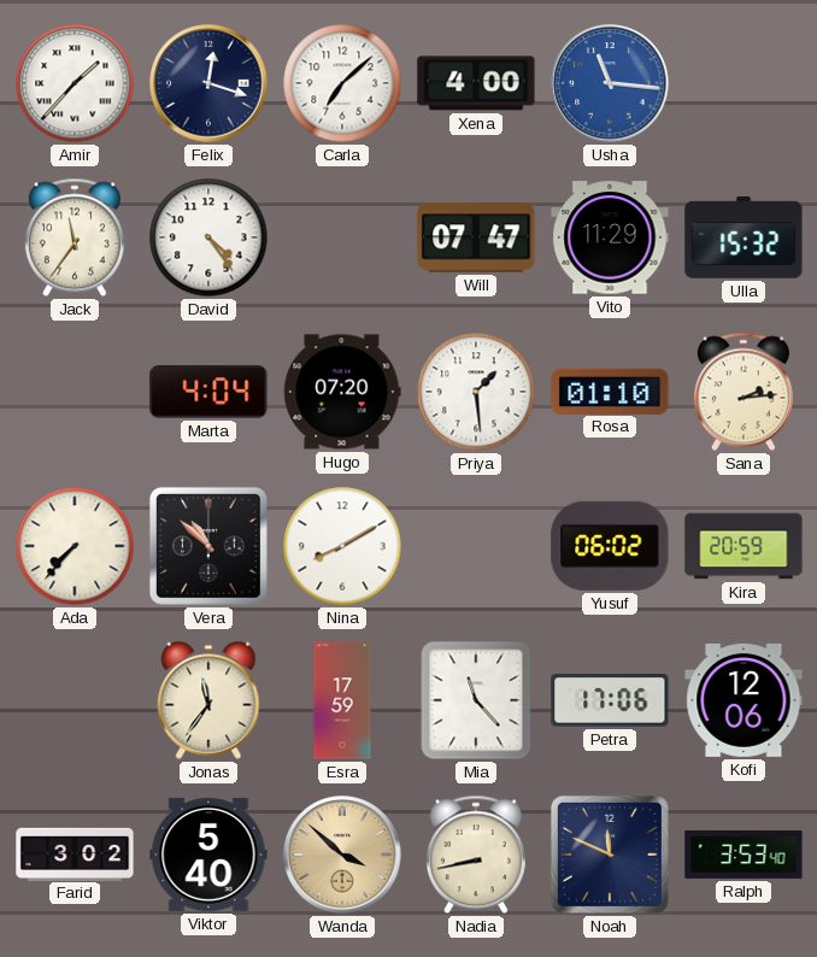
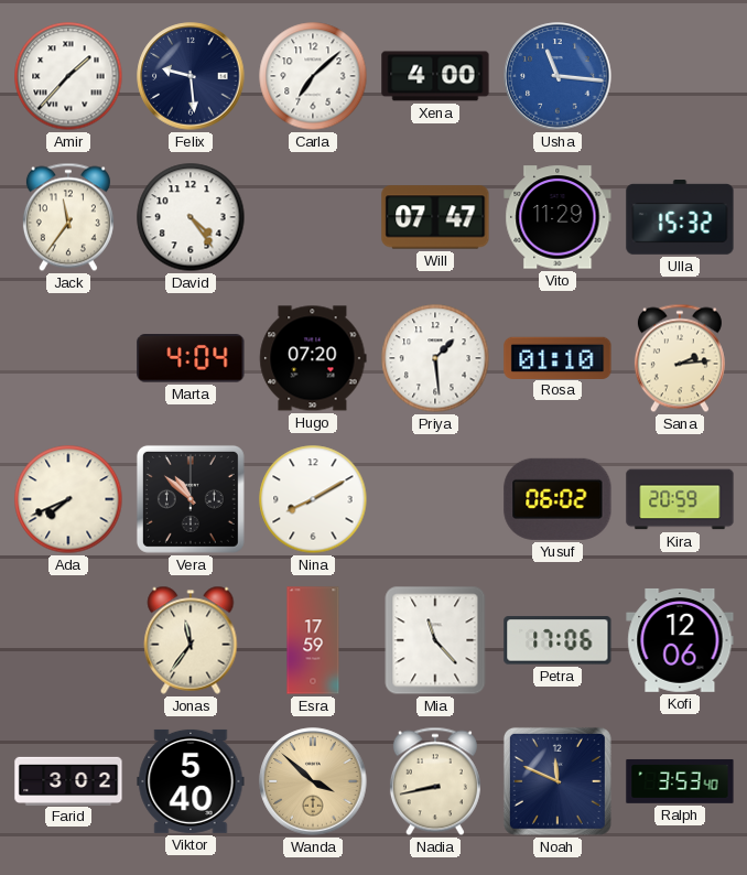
Felix: 12:18 -> 9:29 (191, 76)
Ada: 7:37 -> 7:41 (68, 499)
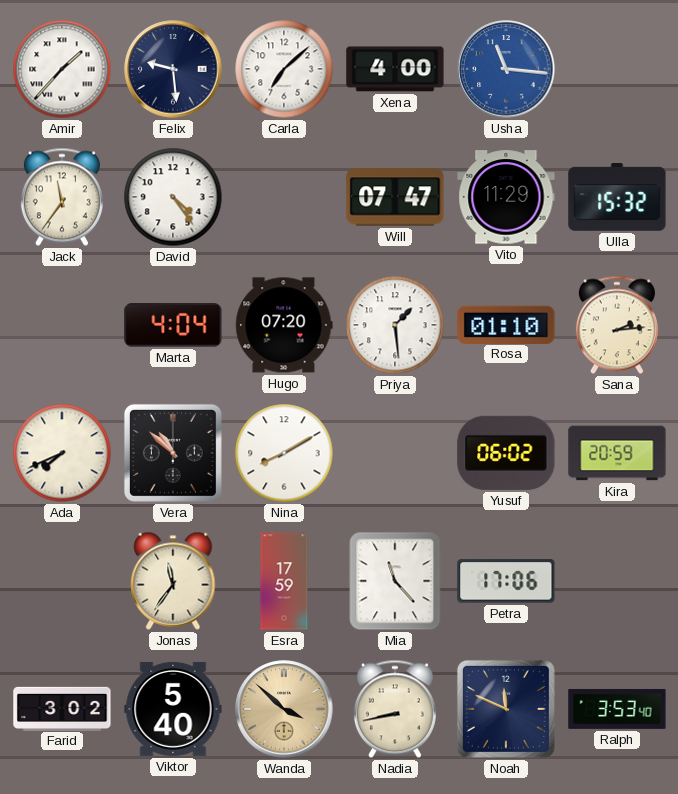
Kofi: 12:06 -> none (680, 640)
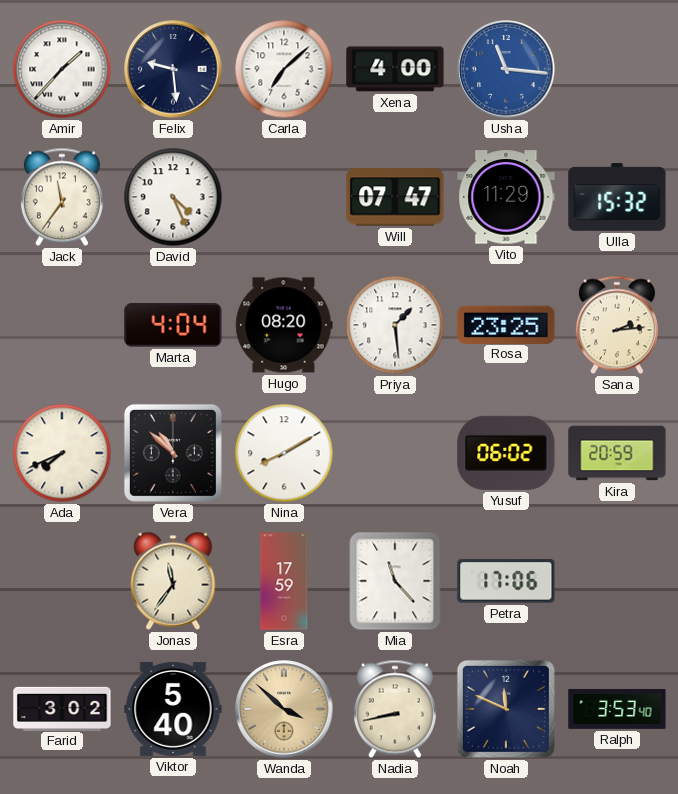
David: 4:24 -> 4:26 (173, 197)
Hugo: 07:20 -> 08:20 (284, 325)
Rosa: 01:10 -> 23:25 (506, 324)
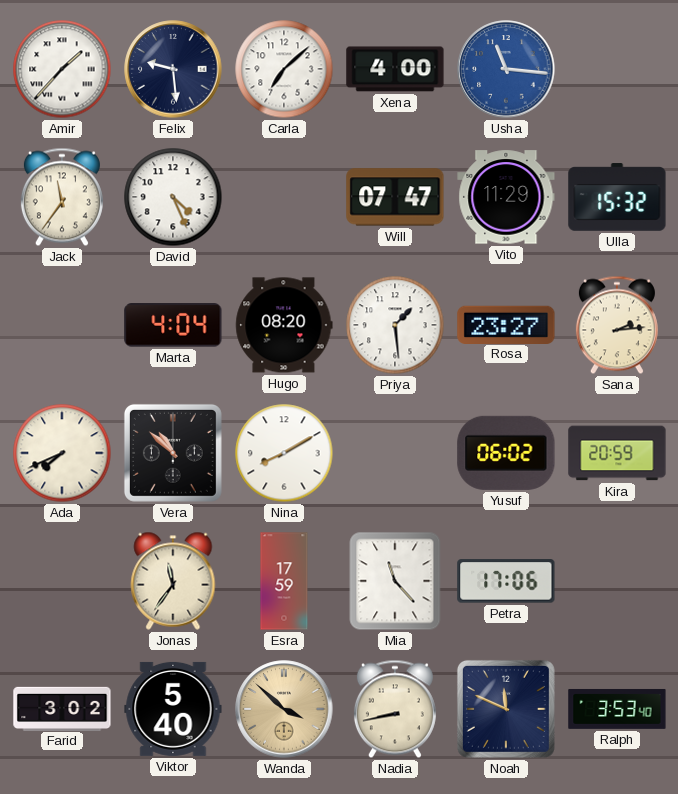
Rosa: 23:25 -> 23:27 (506, 324)
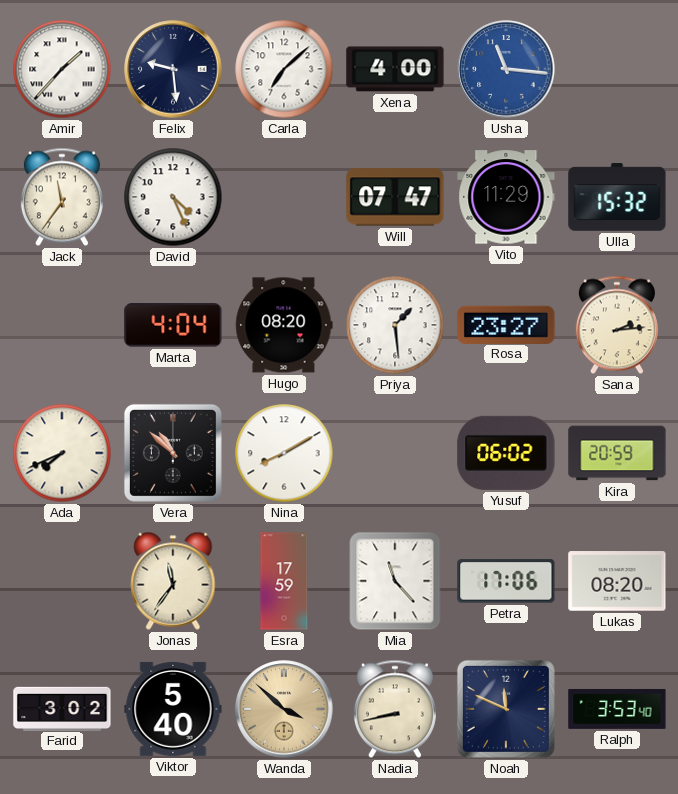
Lukas: none -> 08:20 (617, 581)
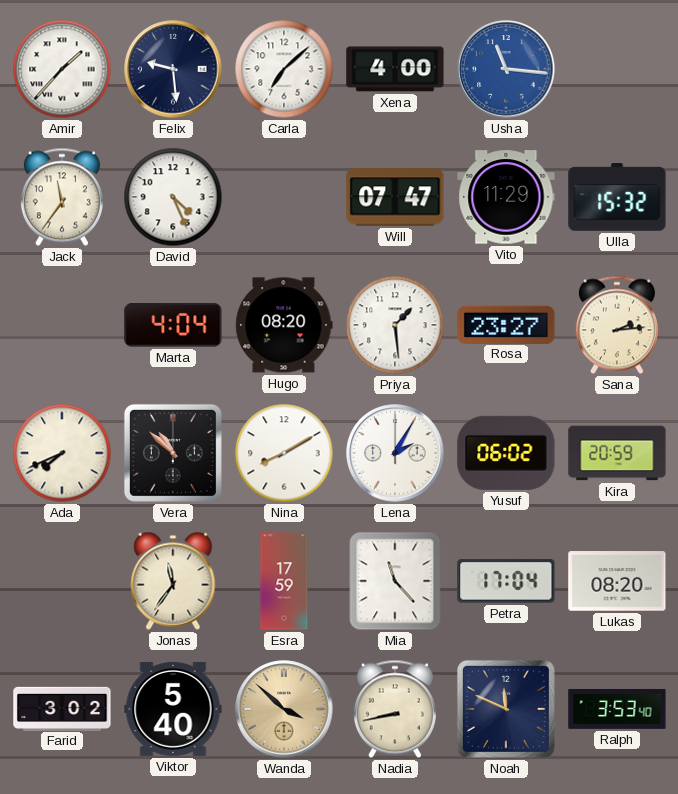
Lena: none -> 2:05 (395, 453)
Petra: 17:06 -> 17:04 (506, 581)
